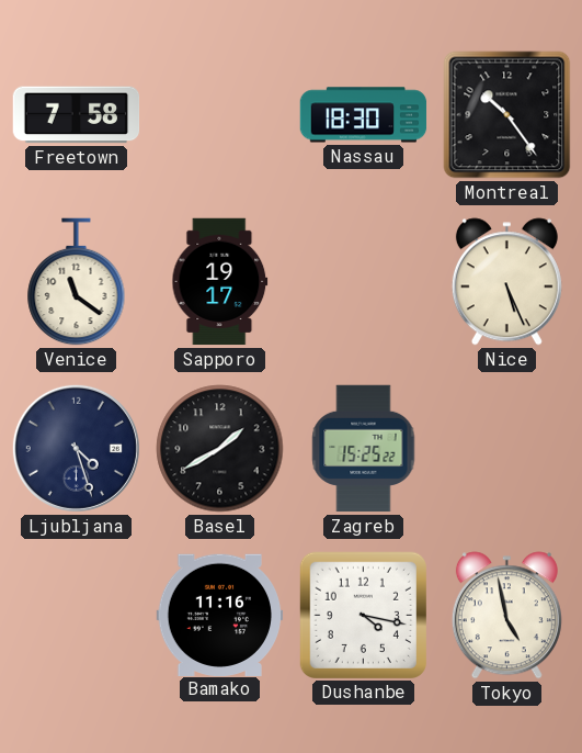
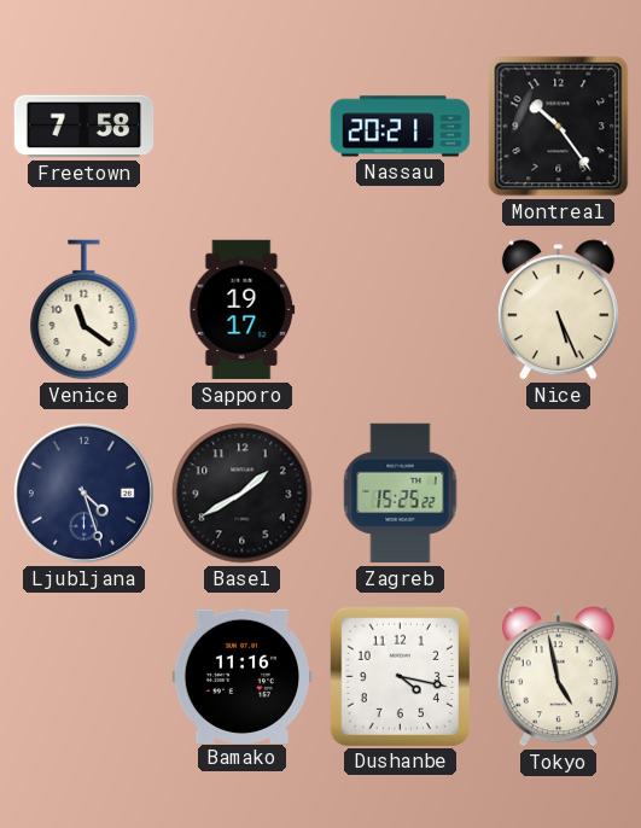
Nassau: 18:30 -> 20:21 (401, 127)
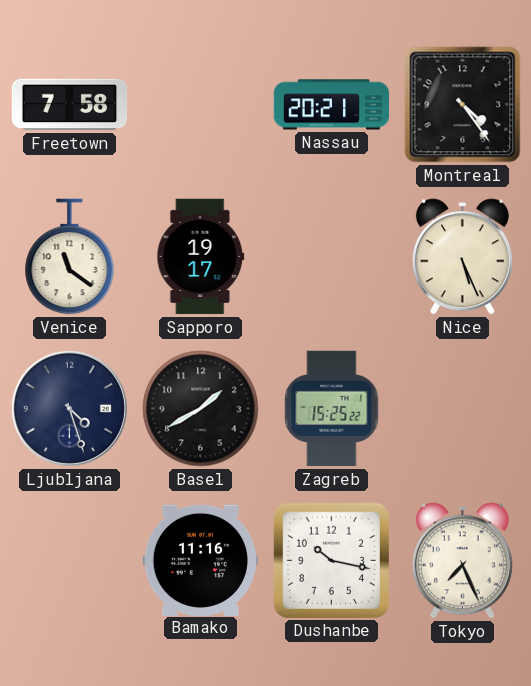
Montreal: 10:24 -> 4:24 (463, 105)
Dushanbe: 4:17 -> 10:17 (331, 560)
Tokyo: 4:58 -> 7:26 (462, 561)
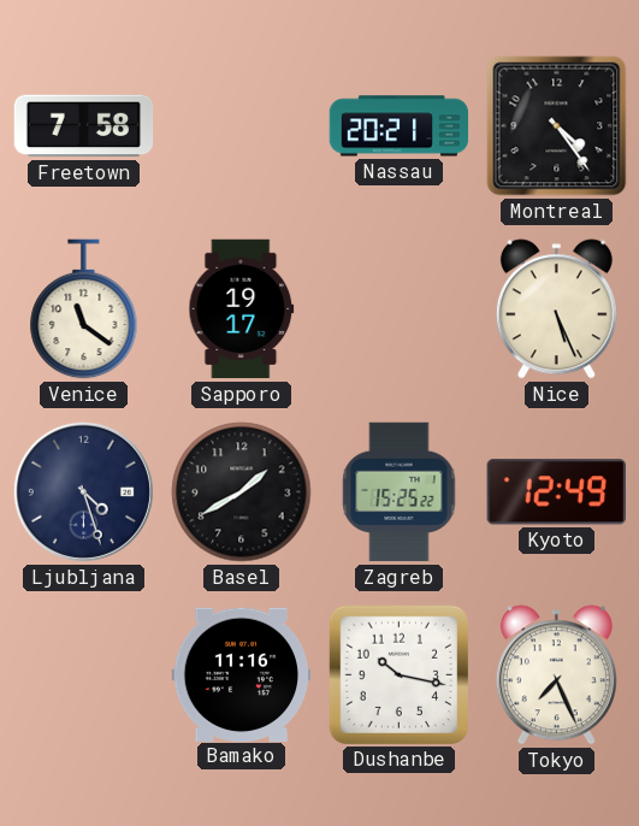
Kyoto: none -> 12:49 (556, 492)
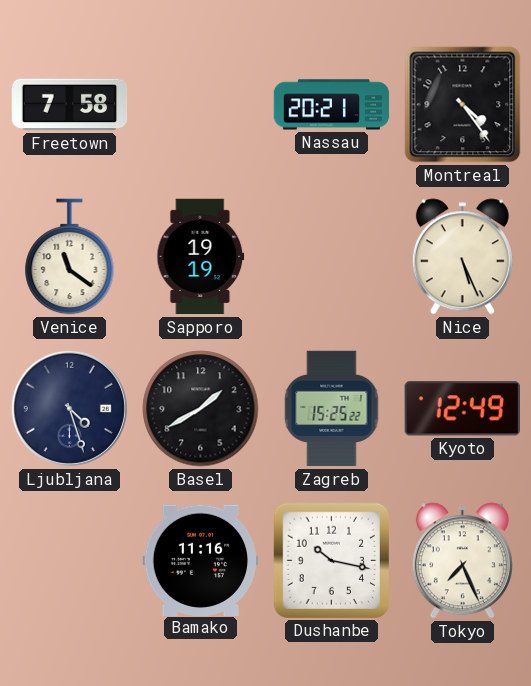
Sapporo: 19:17 -> 19:19 (201, 257)
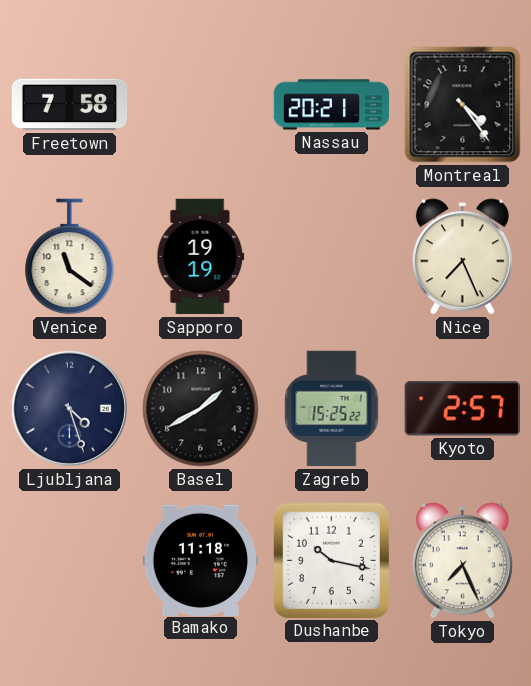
Nice: 5:26 -> 7:26 (462, 257)
Kyoto: 12:49 -> 2:57 (462, 409)
Bamako: 11:16 -> 11:18 (201, 560)
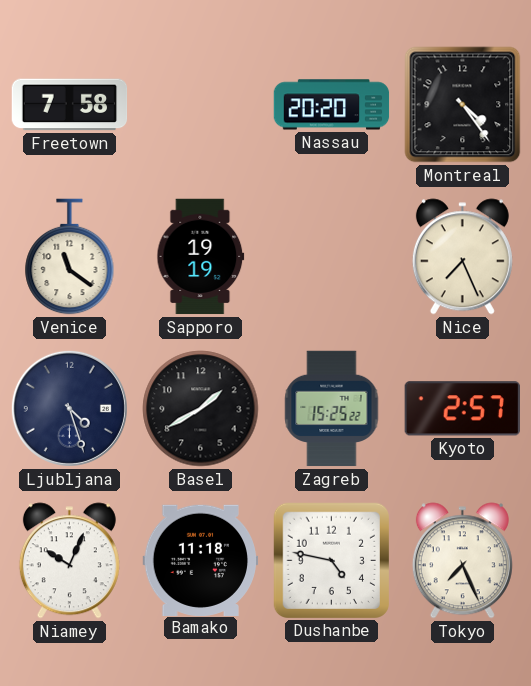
Nassau: 20:21 -> 20:20 (332, 105)
Niamey: none -> 10:04 (69, 561)
Dushanbe: 10:17 -> 4:47 (331, 560)
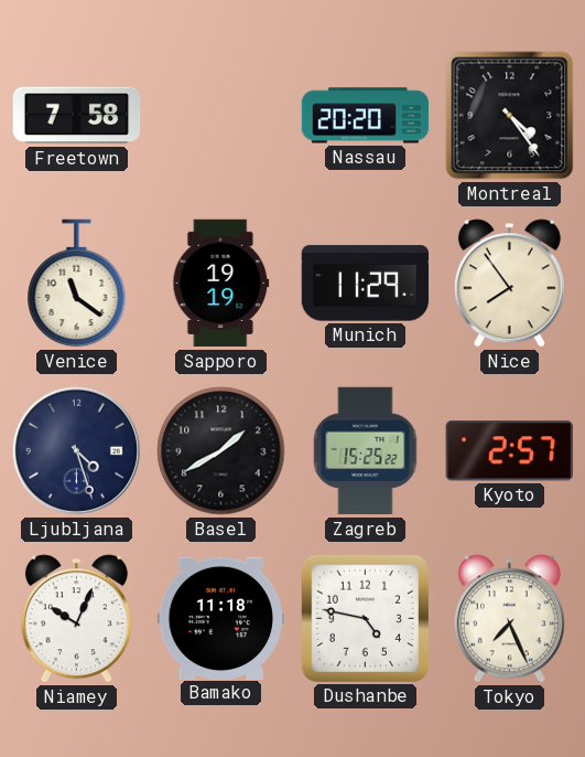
Munich: none -> 11:29 (366, 284)
Nice: 7:26 -> 7:54 (509, 284)
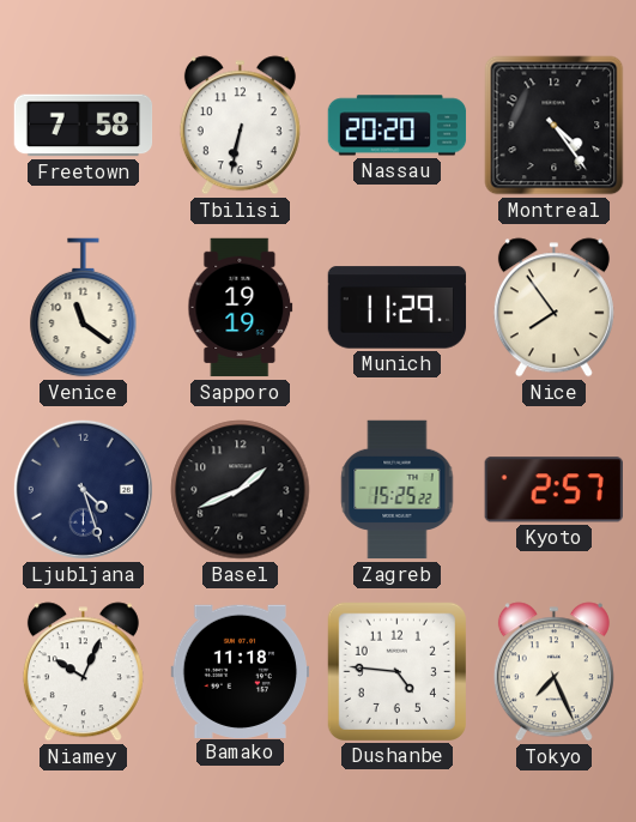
Tbilisi: none -> 6:32 (240, 126)
Basel: 1:40 -> 1:41 (241, 490)
Dushanbe: 4:47 -> 4:46 (396, 671)
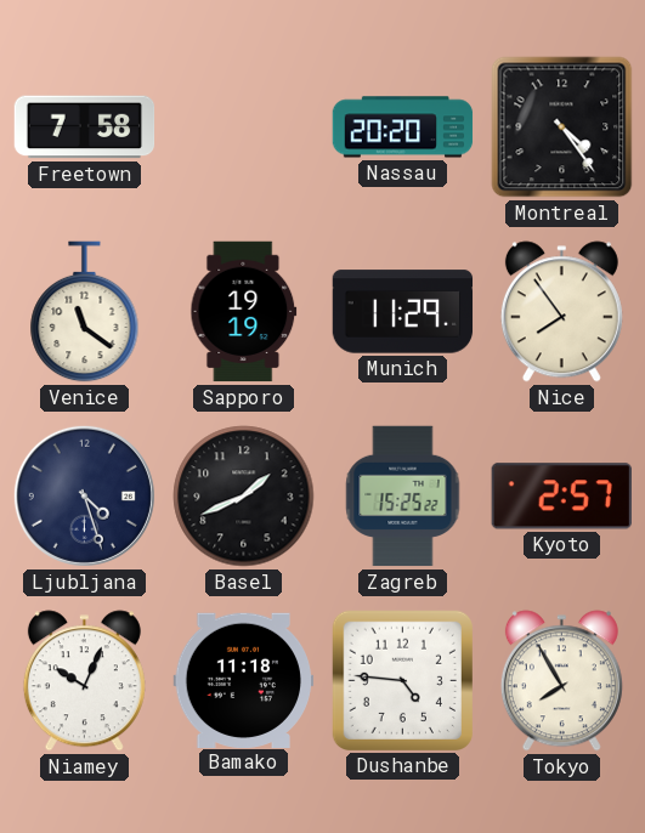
Tbilisi: 6:32 -> none (240, 126)
Tokyo: 7:26 -> 7:55 (561, 681)
